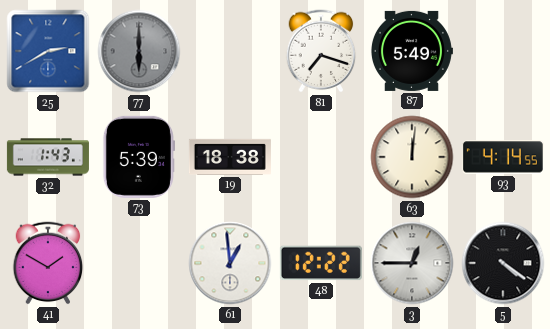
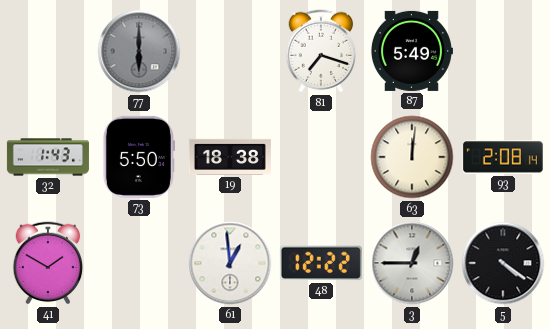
25: 2:40 -> none (48, 51)
73: 5:39 -> 5:50 (139, 157)
93: 4:14 -> 2:08 (503, 157)
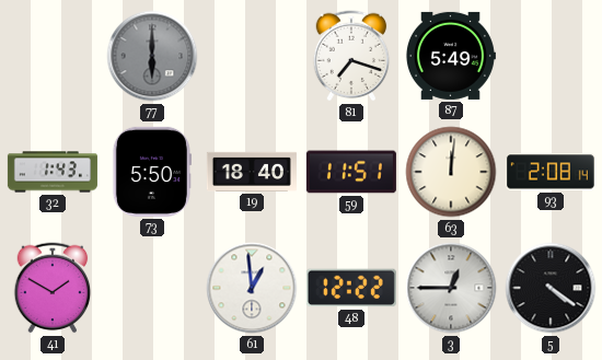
19: 18:38 -> 18:40 (252, 172)
59: none -> 11:51 (351, 172)
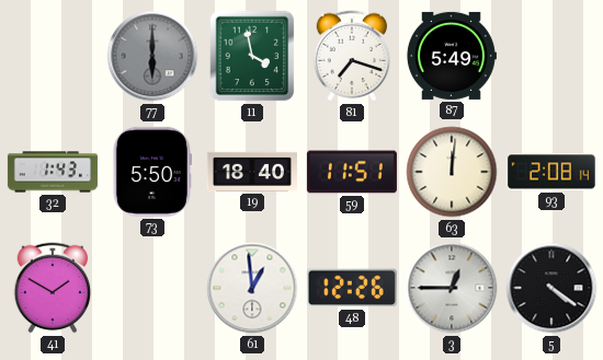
11: none -> 3:58 (252, 56)
48: 12:22 -> 12:26 (352, 288)
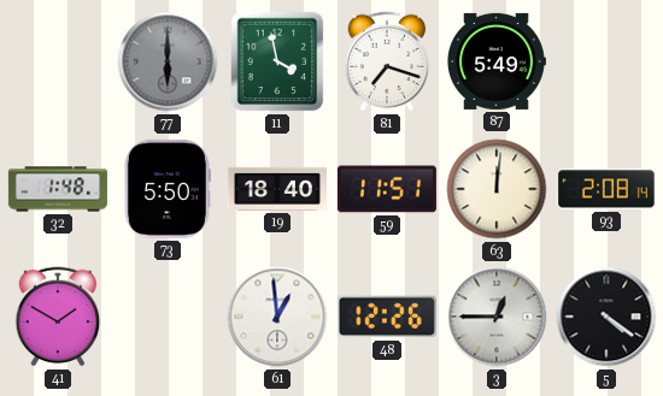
32: 1:43 -> 1:48 (58, 189)
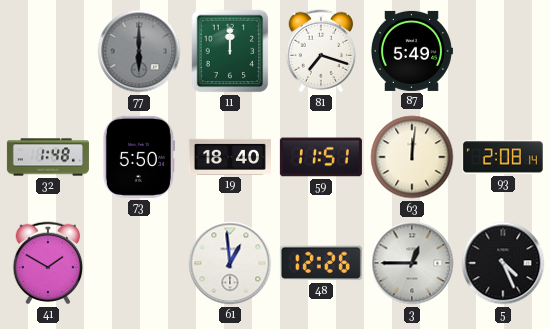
11: 3:58 -> 12:00 (230, 51)
5: 4:21 -> 4:26 (503, 263)
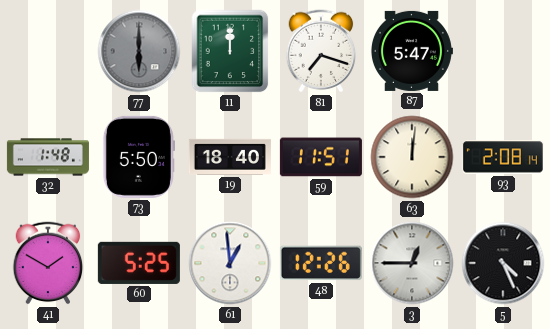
87: 5:49 -> 5:47 (411, 51)
60: none -> 5:25 (139, 263)
